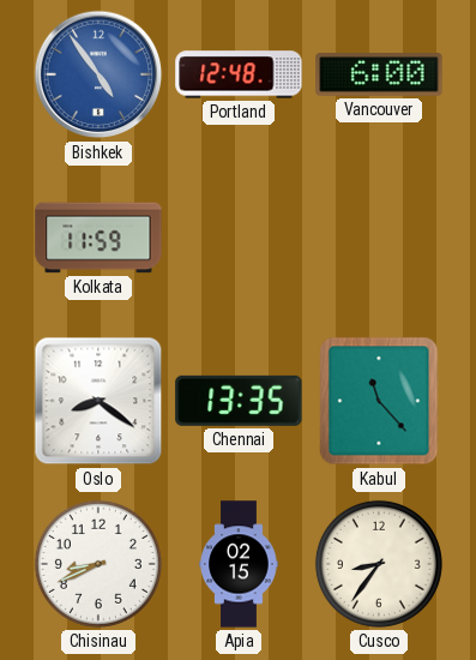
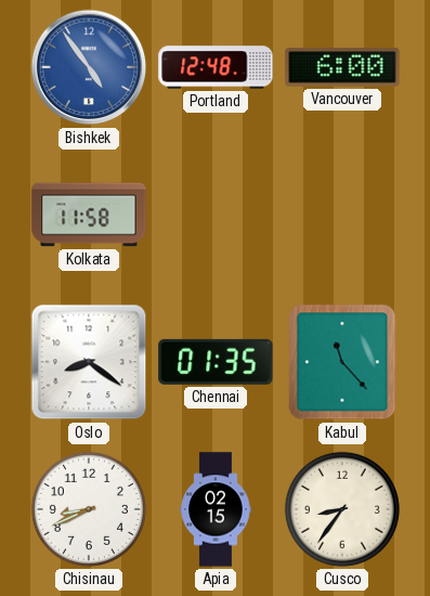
Kolkata: 11:59 -> 11:58 (89, 215)
Chennai: 13:35 -> 01:35 (216, 362)
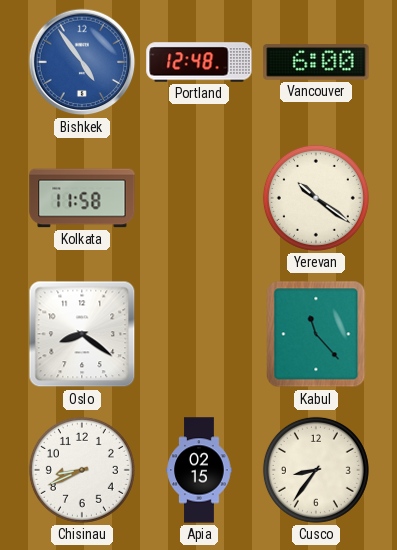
Yerevan: none -> 10:21 (316, 198)
Chennai: 01:35 -> none (216, 362)
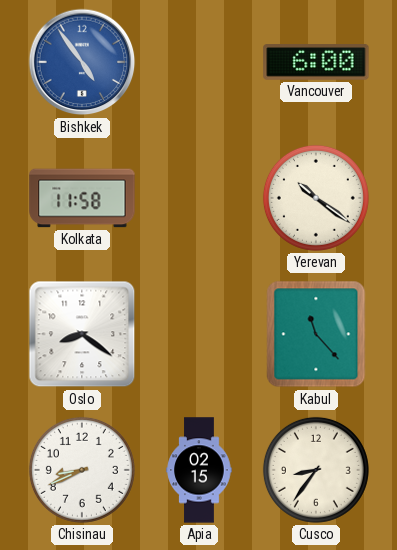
Portland: 12:48 -> none (199, 62)
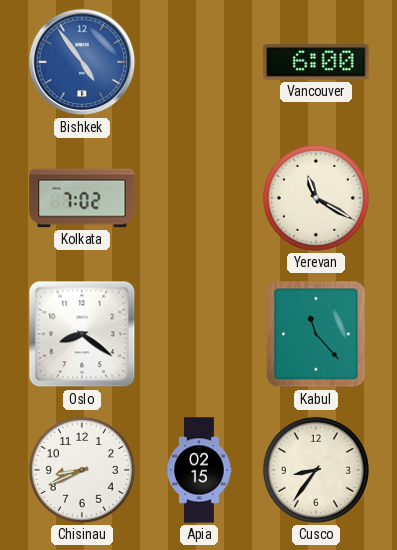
Kolkata: 11:58 -> 7:02 (82, 198)
Yerevan: 10:21 -> 11:20 (316, 198)
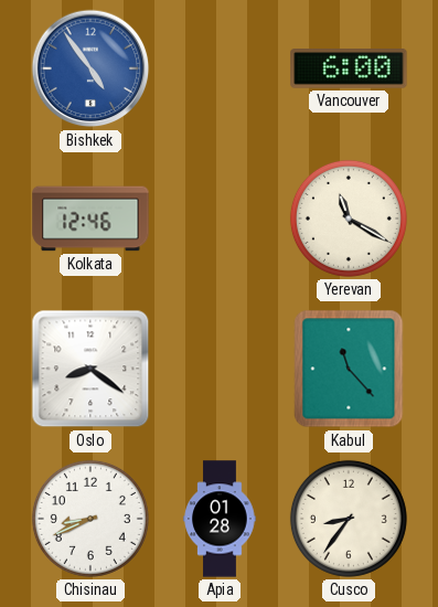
Kolkata: 7:02 -> 12:46 (90, 219)
Apia: 02:15 -> 01:28 (220, 519)
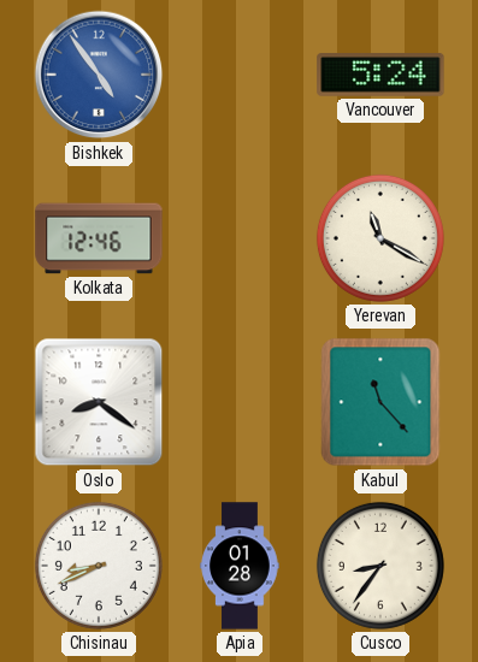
Vancouver: 6:00 -> 5:24 (380, 75)
